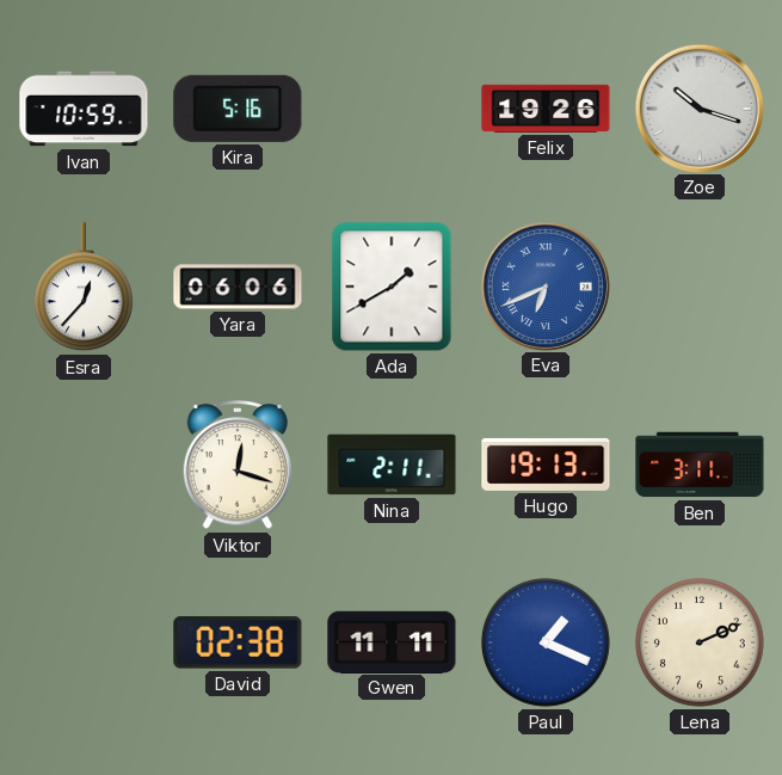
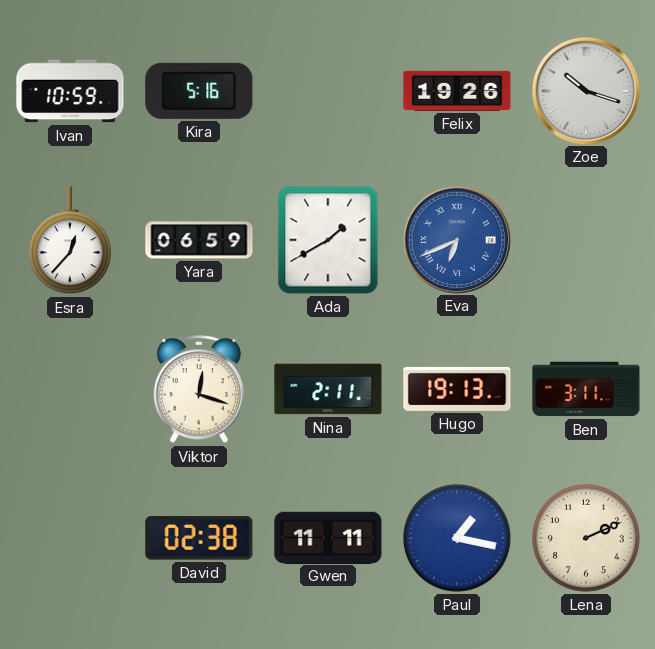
Yara: 06:06 -> 06:59 (199, 240)
Paul: 1:19 -> 1:17 (457, 538)
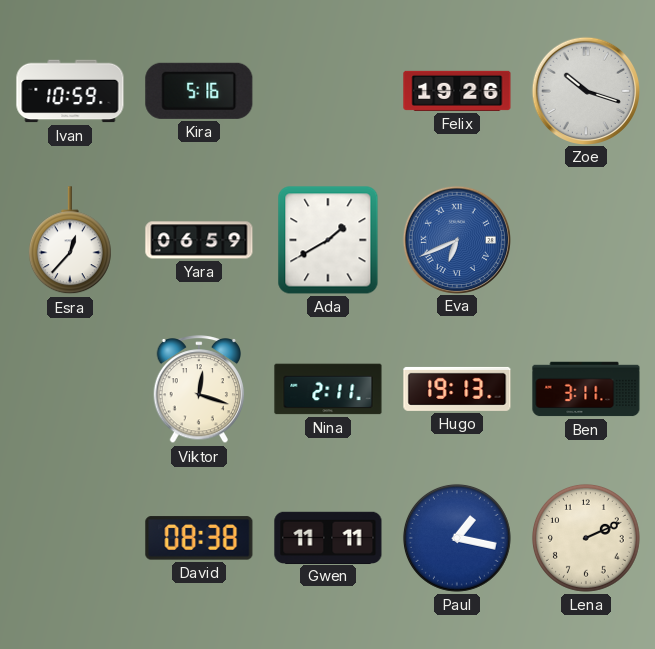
David: 02:38 -> 08:38 (199, 538)
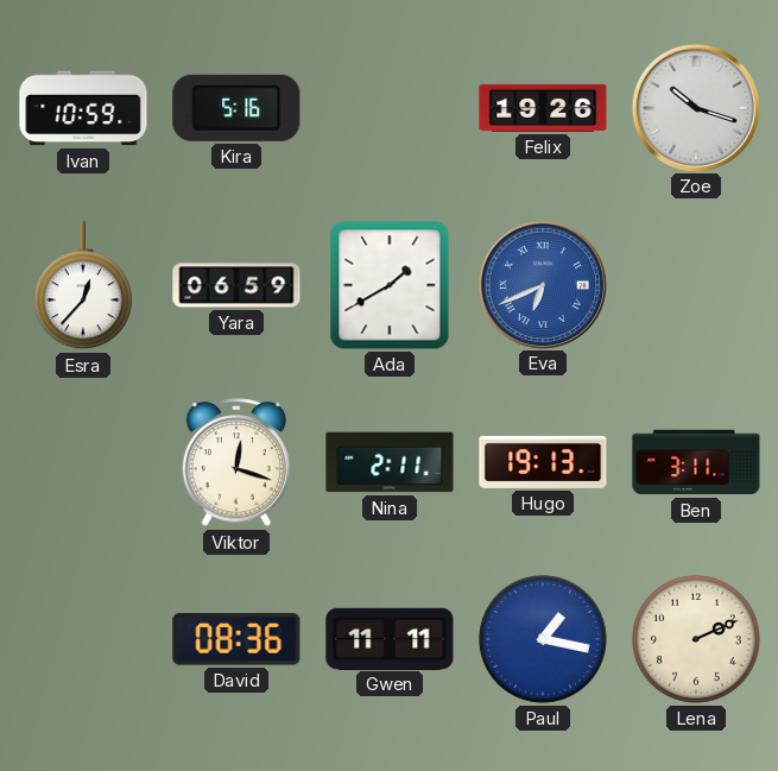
David: 08:38 -> 08:36 (236, 639)
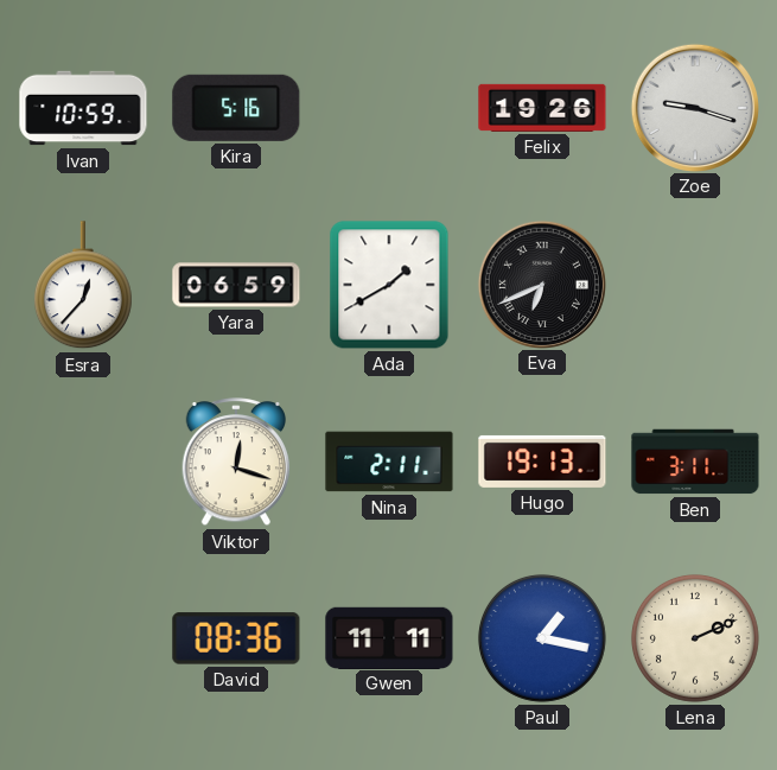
Zoe: 10:18 -> 9:18 (694, 107)
Eva dial: blue -> black (541, 284)
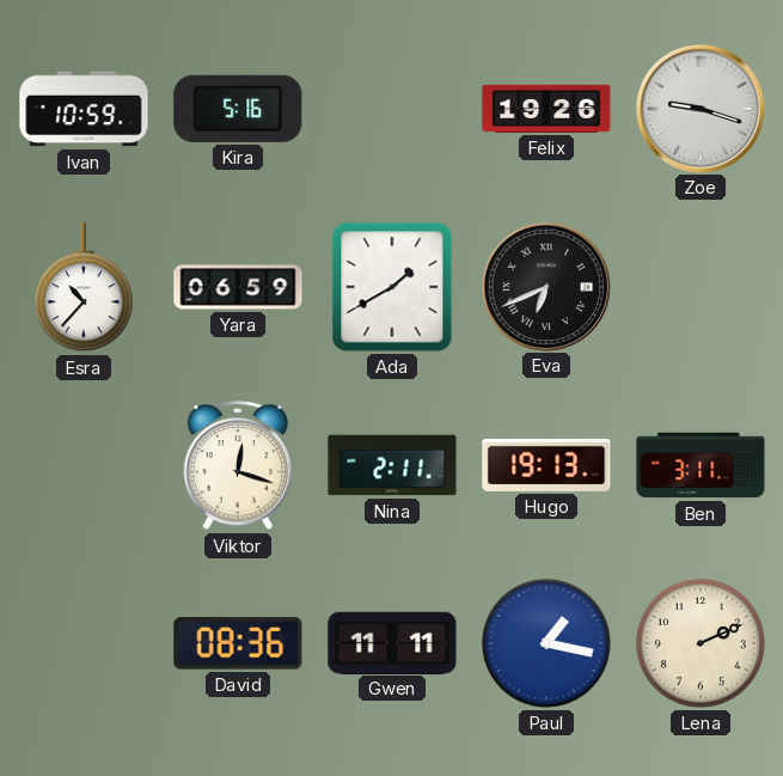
Esra: 12:37 -> 10:37 (84, 288)
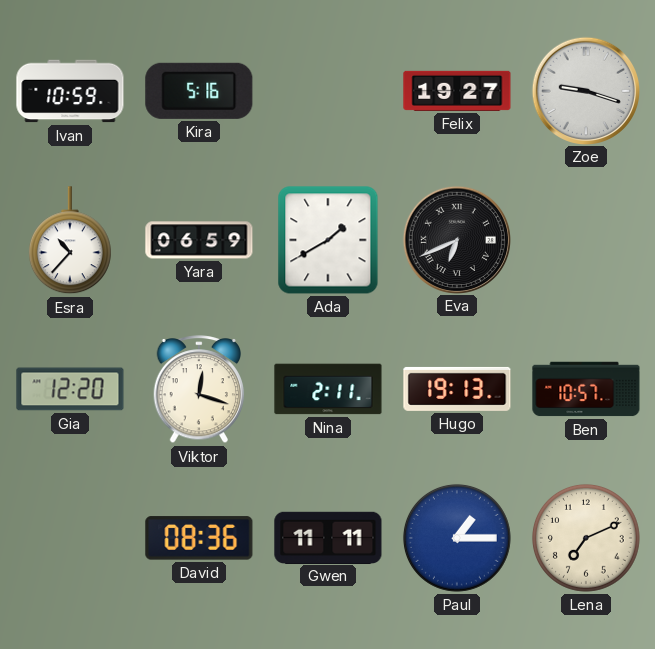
Felix: 19:26 -> 19:27 (457, 91)
Gia: none -> 12:20 (70, 389)
Ben: 3:11 -> 10:57 (586, 389)
Paul: 1:17 -> 1:15 (457, 538)
Lena: 2:11 -> 7:11 (586, 538)
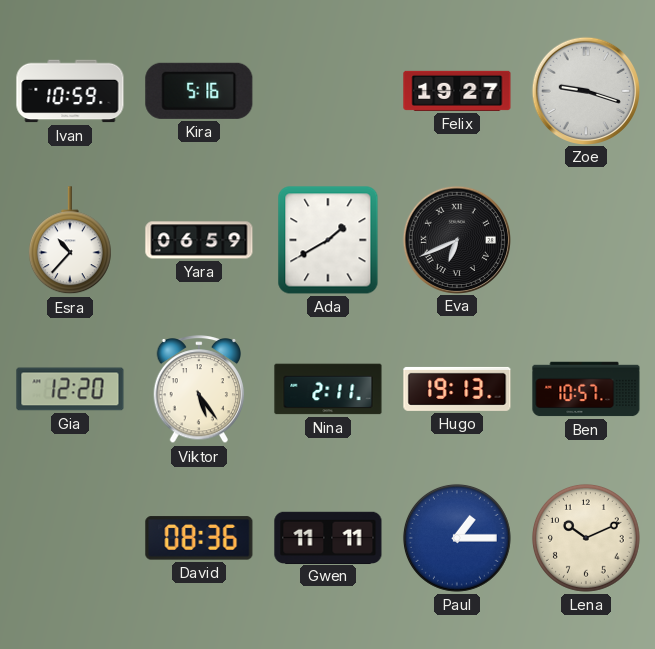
Viktor: 12:18 -> 5:24 (199, 390)
Lena: 7:11 -> 10:11 (586, 538)
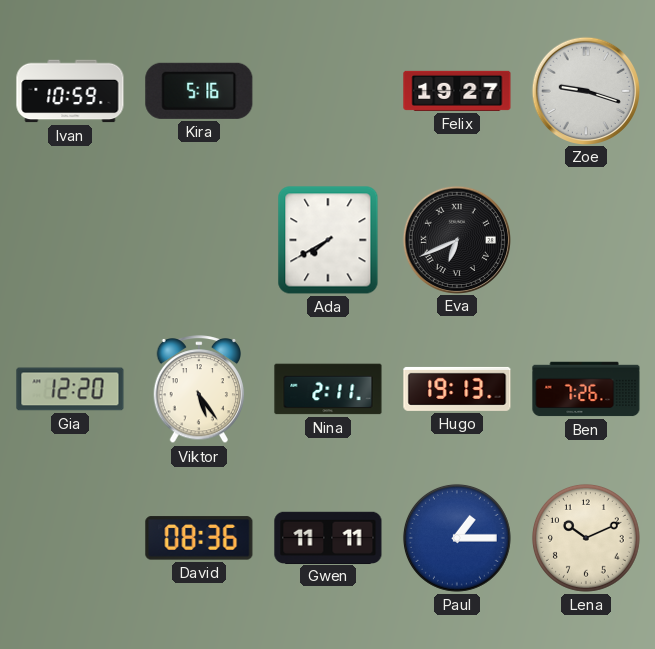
Esra: 10:37 -> none (70, 241)
Yara: 06:59 -> none (199, 240)
Ada: 1:40 -> 7:40 (328, 240)
Ben: 10:57 -> 7:26 (586, 389)
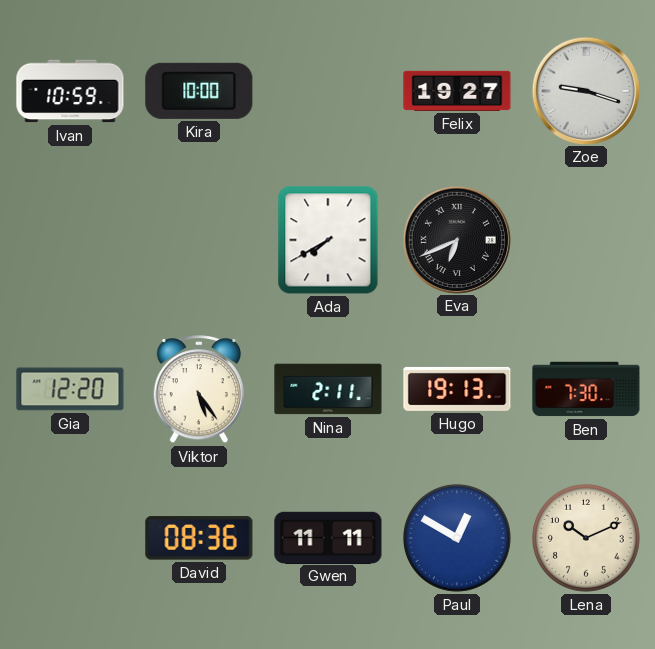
Kira: 5:16 -> 10:00 (199, 91)
Ben: 7:26 -> 7:30 (586, 389)
Paul: 1:15 -> 12:50 (457, 538)
